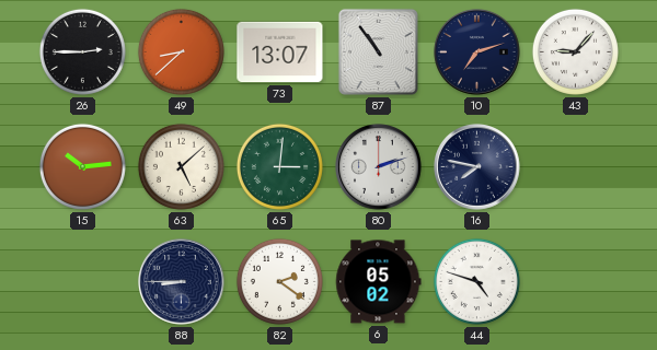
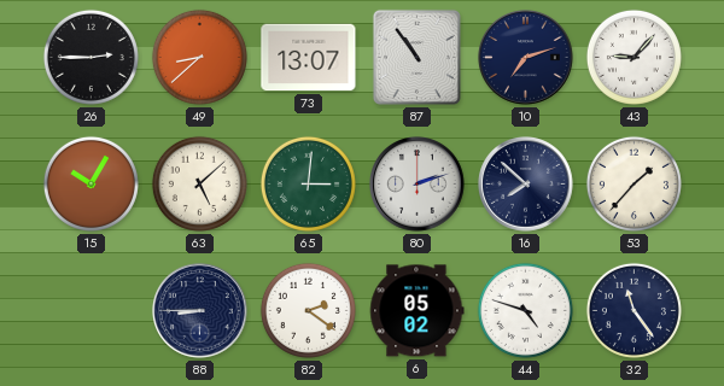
15: 10:14 -> 10:05 (91, 183)
16: 7:47 -> 7:52 (526, 185)
53: none -> 1:37 (634, 183)
32: none -> 11:24 (634, 310)
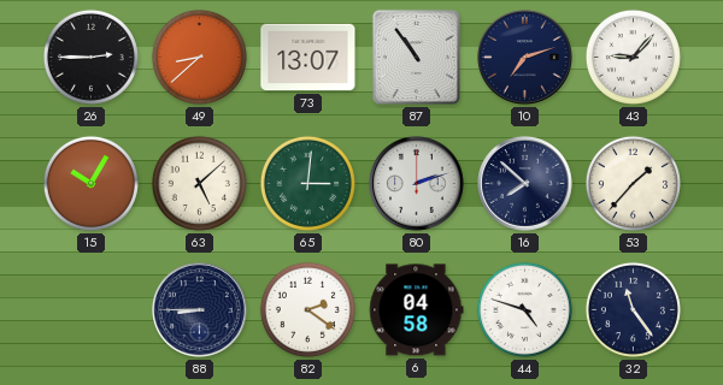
6: 05:02 -> 04:58 (417, 310)
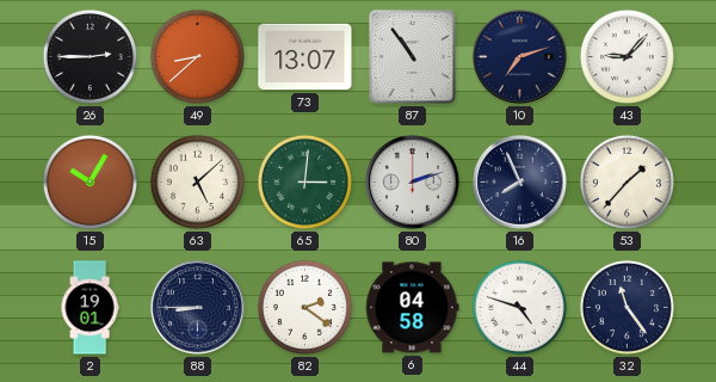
16: 7:52 -> 7:56 (520, 183)
2: none -> 19:01 (89, 308)
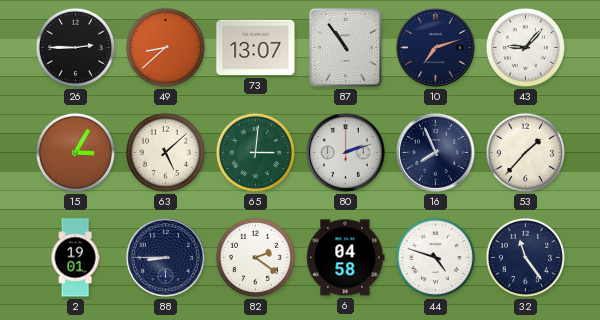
15: 10:05 -> 3:05 (75, 152)
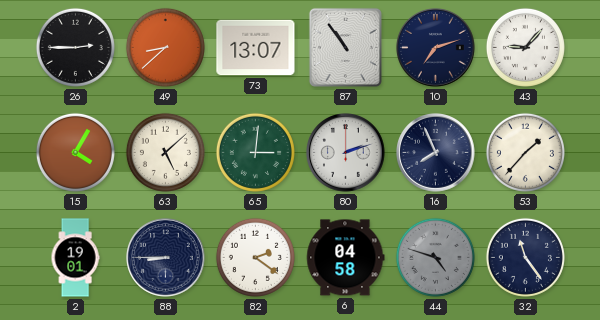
15: 3:05 -> 4:05 (75, 152)
44 dial: white -> grey (435, 257)
